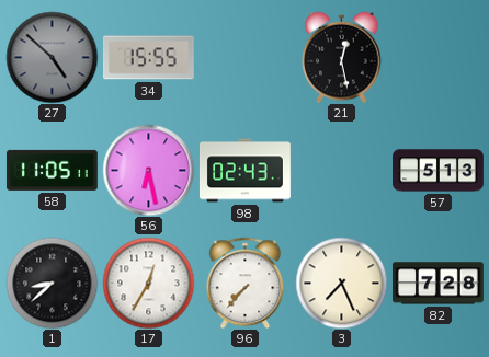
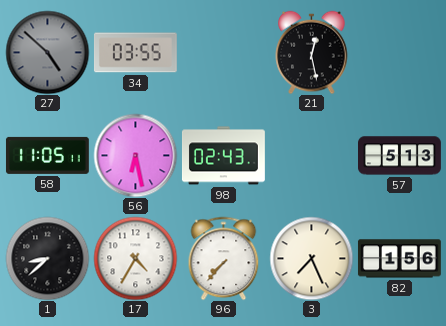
34: 15:55 -> 03:55 (135, 53)
17: 12:35 -> 4:35 (135, 258)
82: 7:28 -> 1:56 (399, 259)
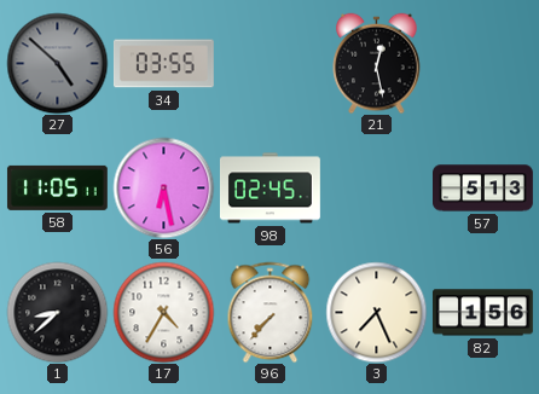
98: 02:43 -> 02:45 (269, 189)
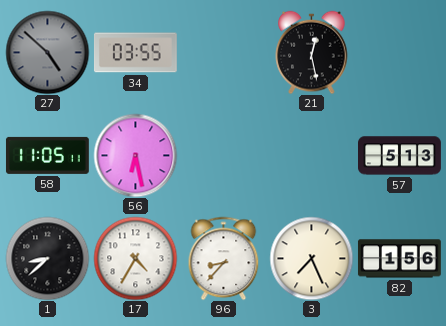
98: 02:45 -> none (269, 189)
96: 7:37 -> 8:37 (224, 258)
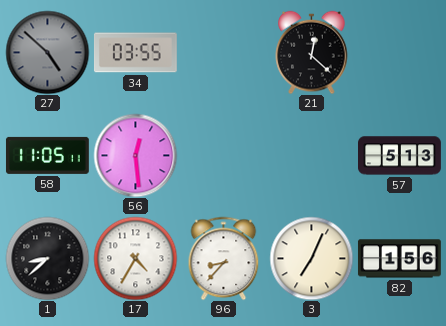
21: 12:28 -> 12:22 (312, 52)
56: 6:28 -> 12:29 (135, 155)
3: 7:26 -> 7:04 (311, 258)
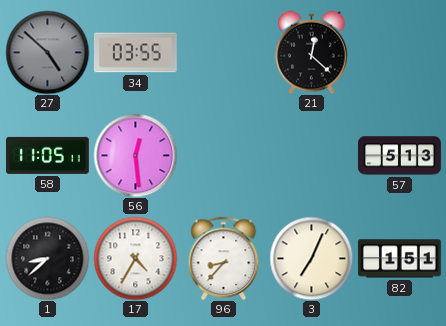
82: 1:56 -> 1:51 (399, 259)
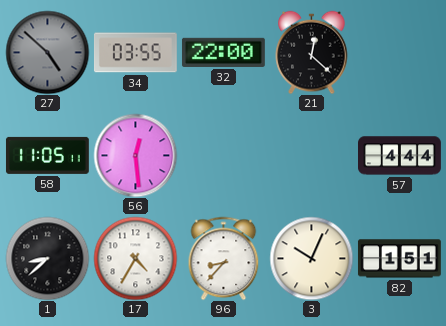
32: none -> 22:00 (223, 52)
57: 5:13 -> 4:44 (400, 156)
3: 7:04 -> 10:04 (311, 258)
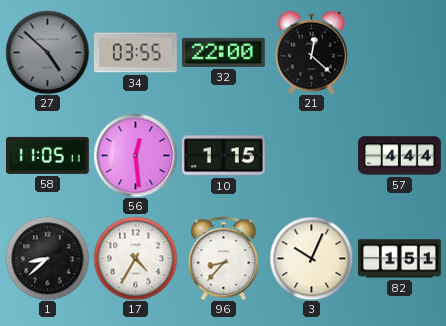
10: none -> 1:15 (223, 156)
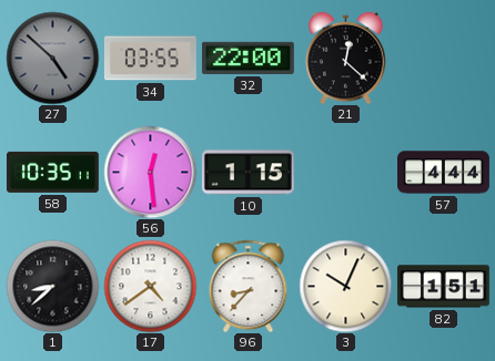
58: 11:05 -> 10:35 (52, 172)
17: 4:35 -> 4:39 (150, 286)
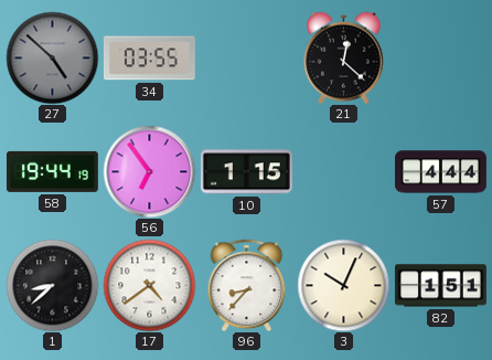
32: 22:00 -> none (247, 58)
58: 10:35 -> 19:44 (52, 171)
56: 12:29 -> 6:54 (149, 171)
